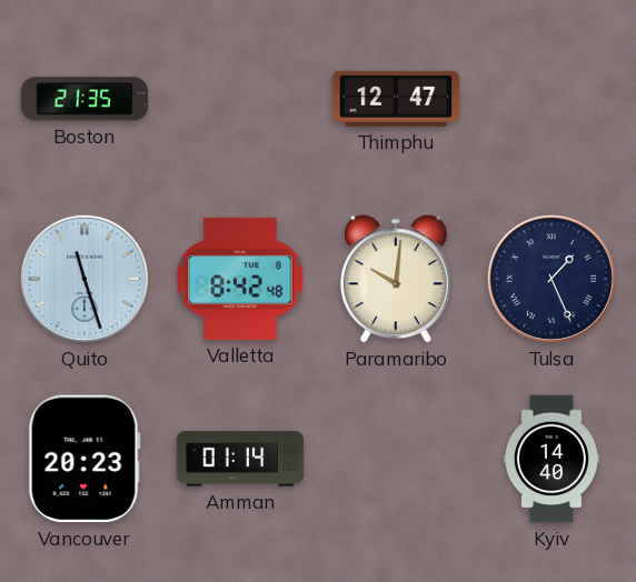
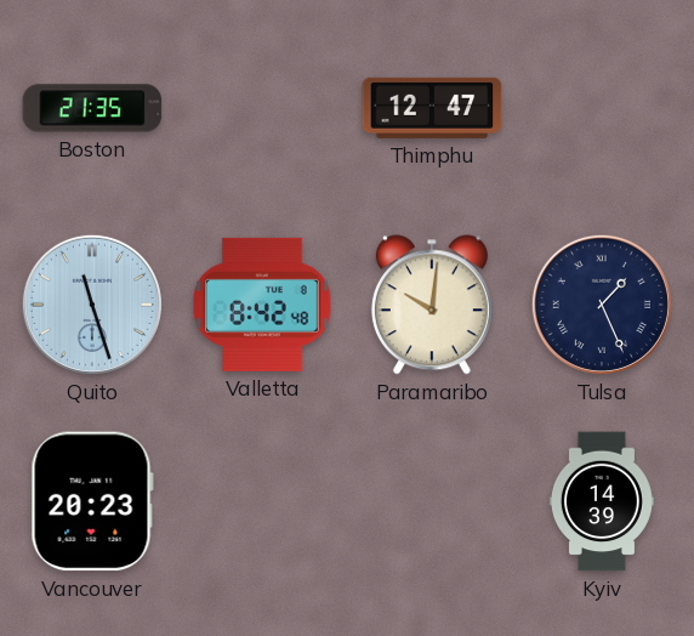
Amman: 01:14 -> none (240, 459)
Kyiv: 14:40 -> 14:39 (602, 501)
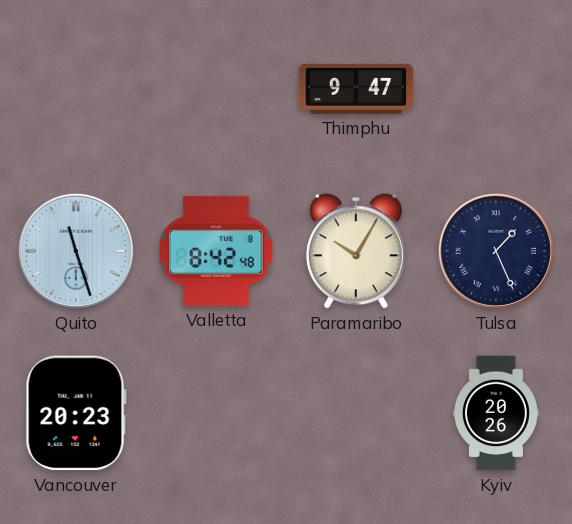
Boston: 21:35 -> none (92, 108)
Thimphu: 12:47 -> 9:47 (356, 89)
Paramaribo: 10:01 -> 10:05 (356, 251)
Kyiv: 14:39 -> 20:26 (496, 413)
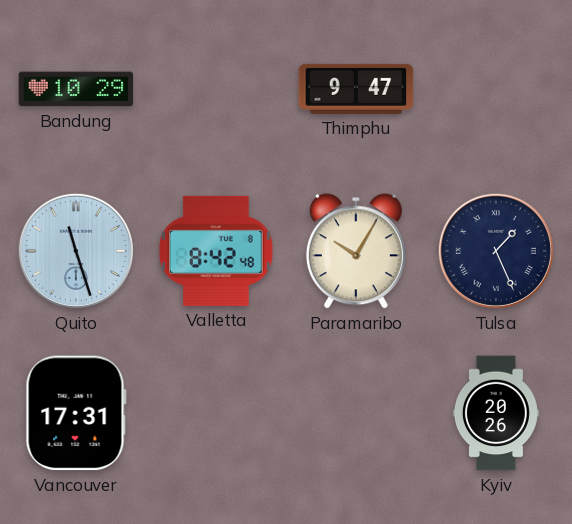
Bandung: none -> 10:29 (76, 89)
Vancouver: 20:23 -> 17:31 (76, 413)
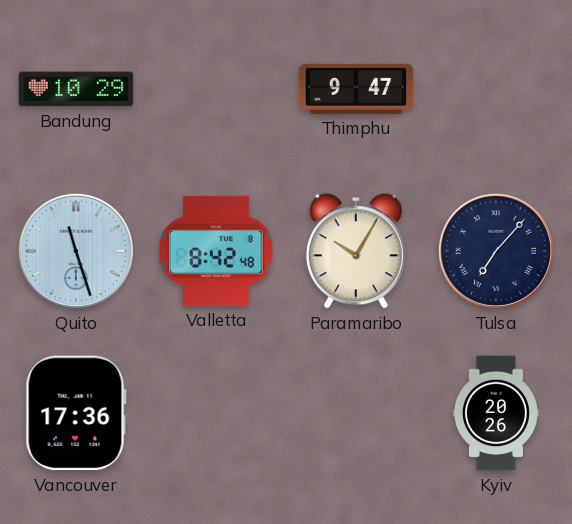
Tulsa: 1:26 -> 7:07 (496, 251)
Vancouver: 17:31 -> 17:36 (76, 413)
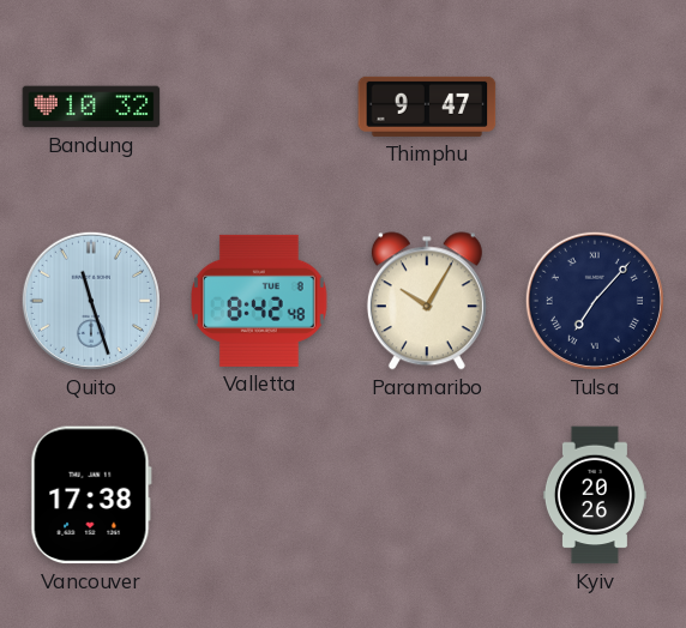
Bandung: 10:29 -> 10:32 (91, 107)
Vancouver: 17:36 -> 17:38 (91, 495)
